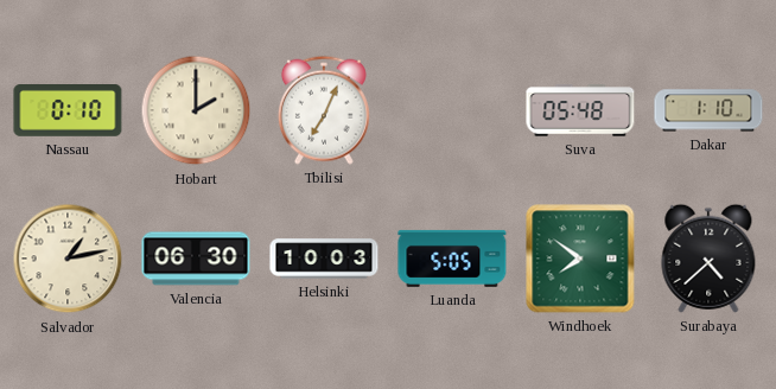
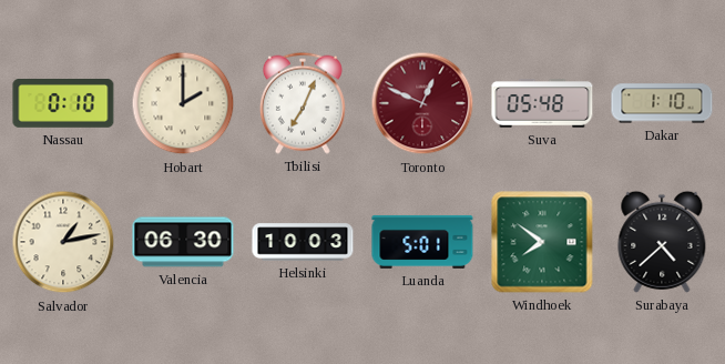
Toronto: none -> 12:49 (422, 103)
Luanda: 5:05 -> 5:01 (422, 242)
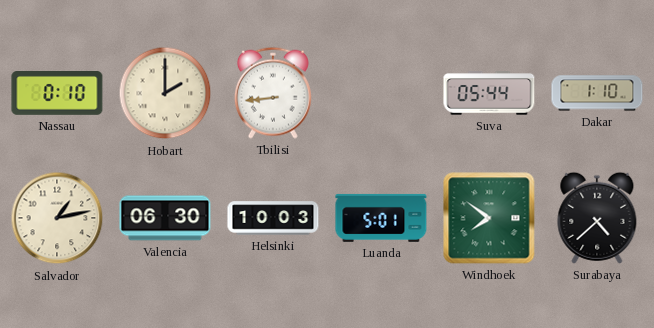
Tbilisi: 7:04 -> 8:44 (273, 93)
Toronto: 12:49 -> none (422, 103)
Suva: 05:48 -> 05:44 (489, 93)
